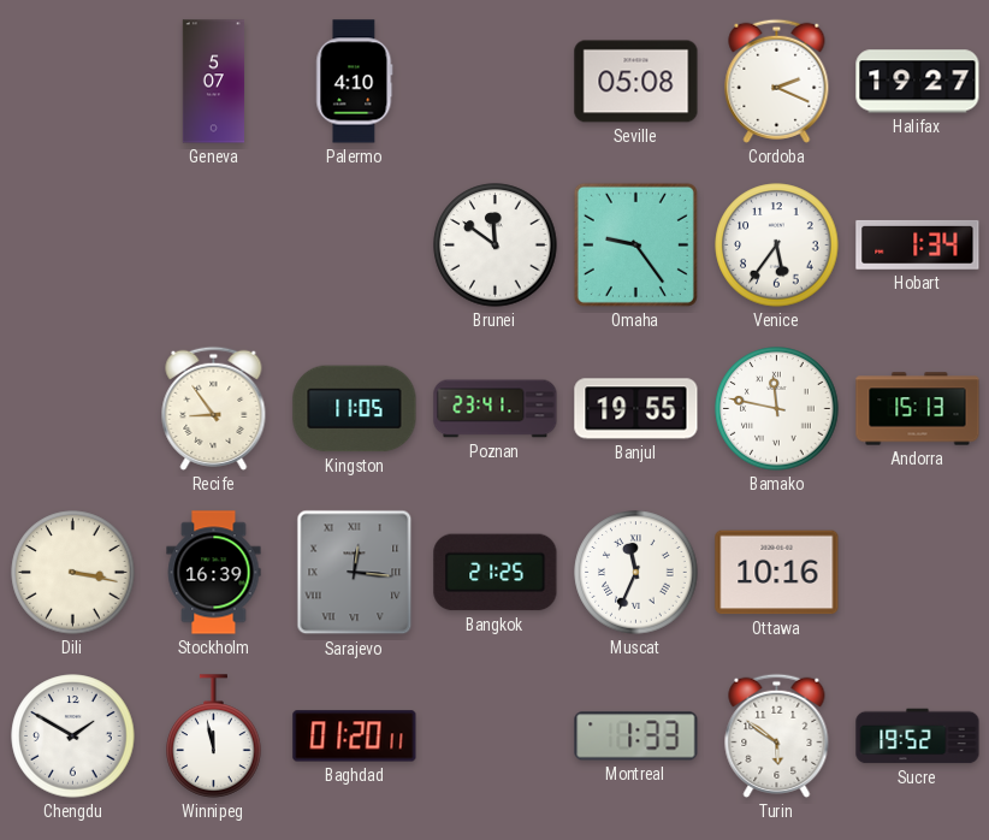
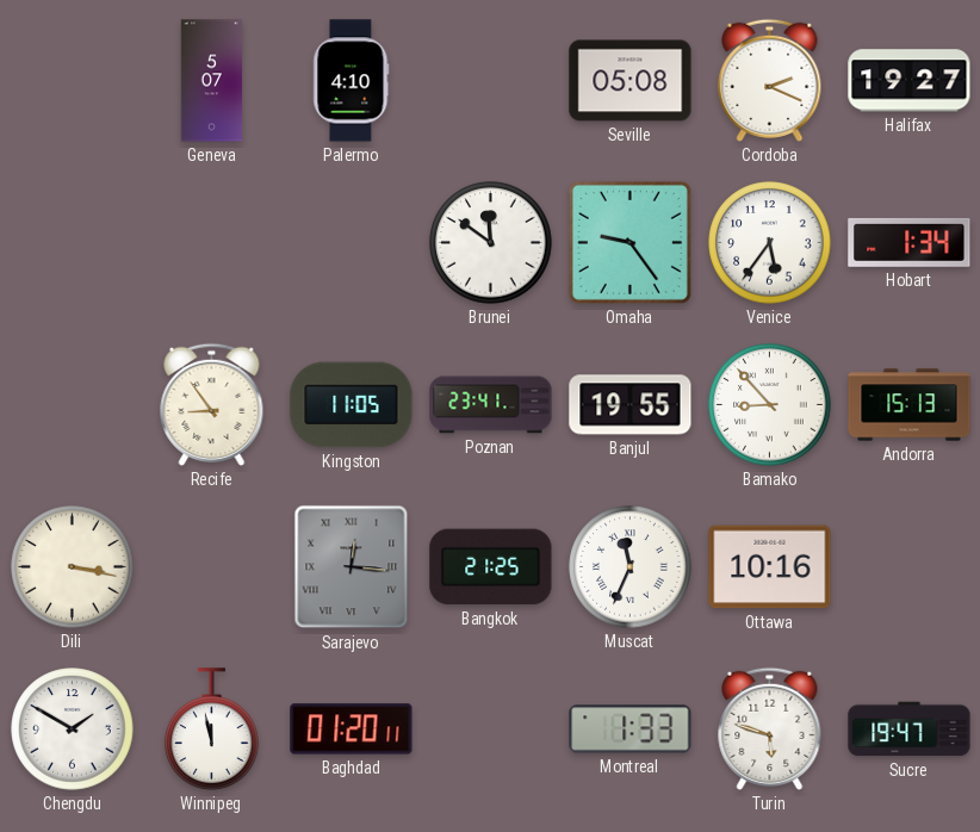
Bamako: 11:47 -> 8:53 (770, 405)
Stockholm: 16:39 -> none (214, 573)
Turin: 5:51 -> 5:48 (770, 728)
Sucre: 19:52 -> 19:47 (910, 729)
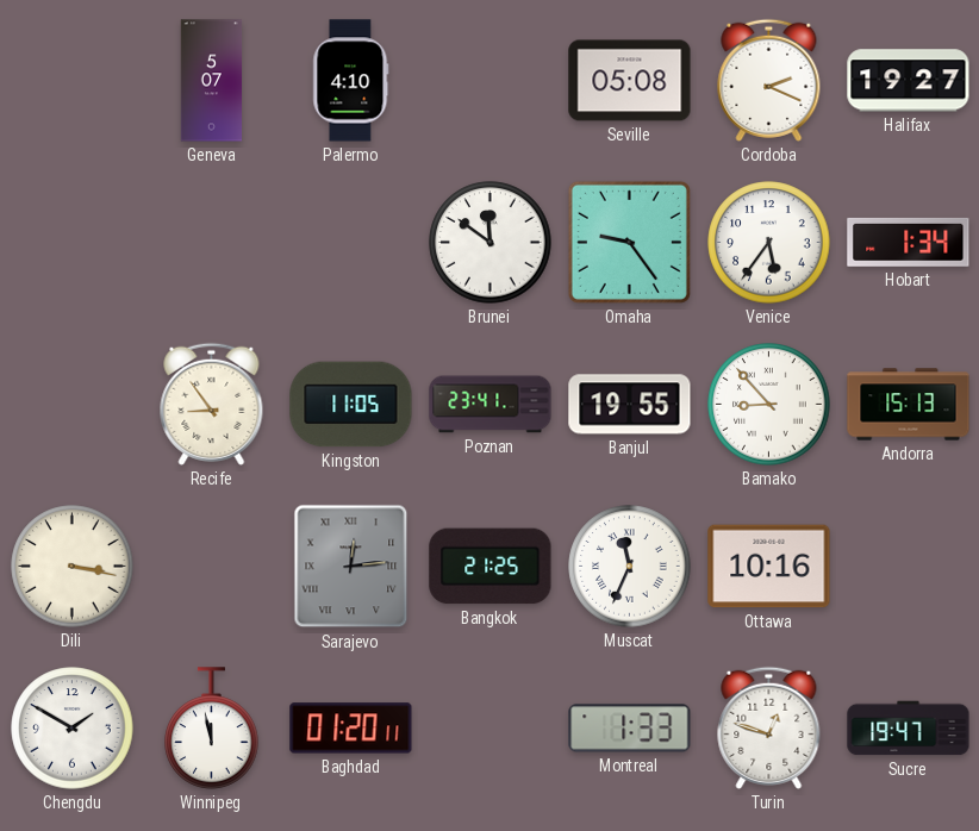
Sarajevo: 12:16 -> 12:14 (351, 567)
Turin: 5:48 -> 12:48 (769, 727)
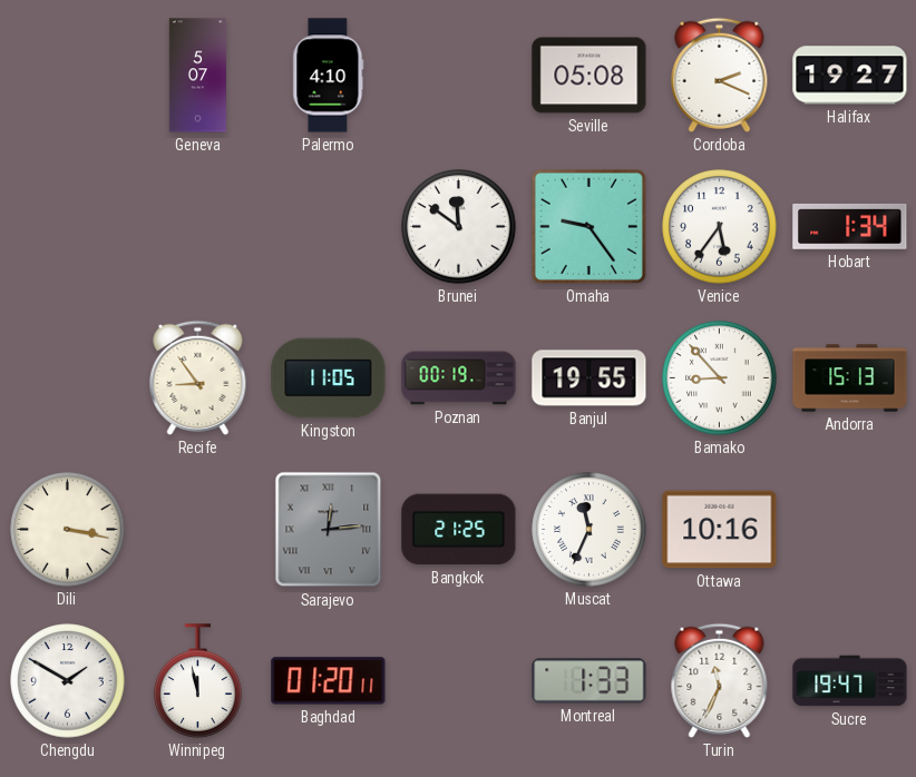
Poznan: 23:41 -> 00:19 (459, 378)
Turin: 12:48 -> 11:34 (720, 680)
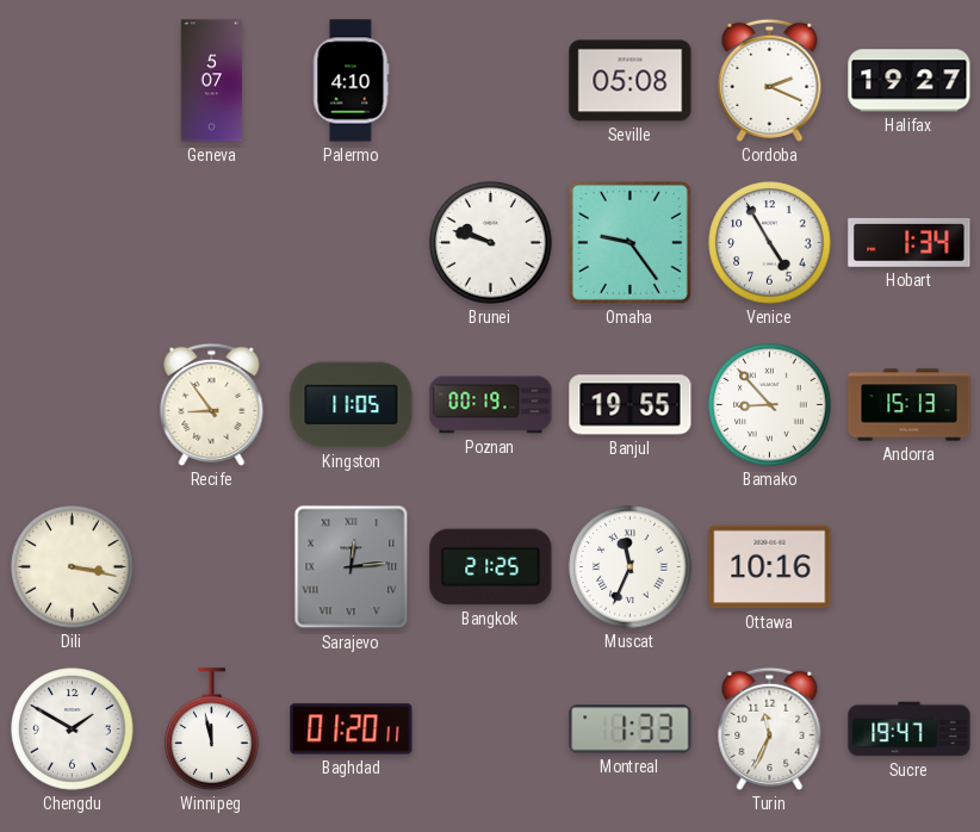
Brunei: 11:51 -> 9:48 (491, 243)
Venice: 5:36 -> 4:55 (770, 243)
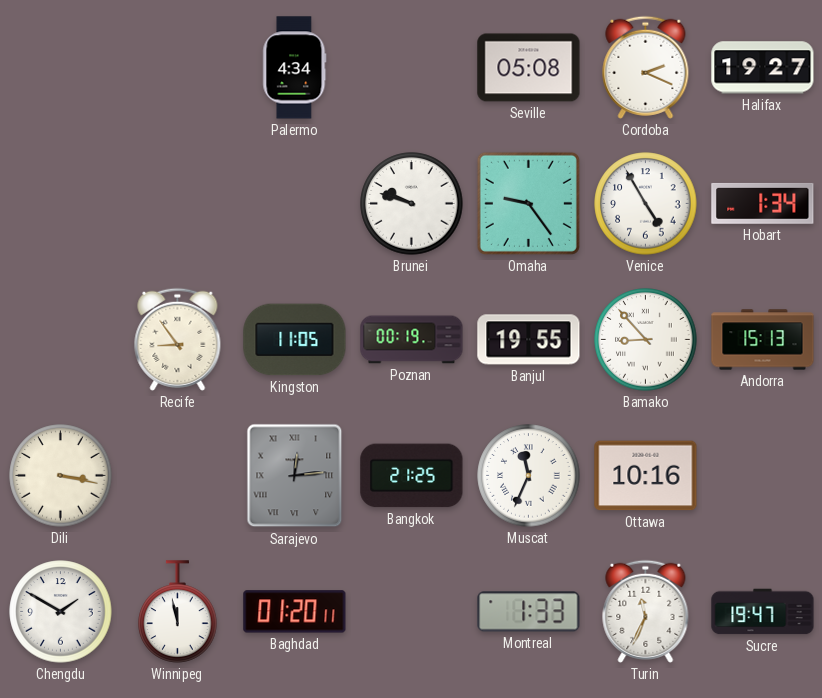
Geneva: 5:07 -> none (212, 81)
Palermo: 4:10 -> 4:34 (295, 68)
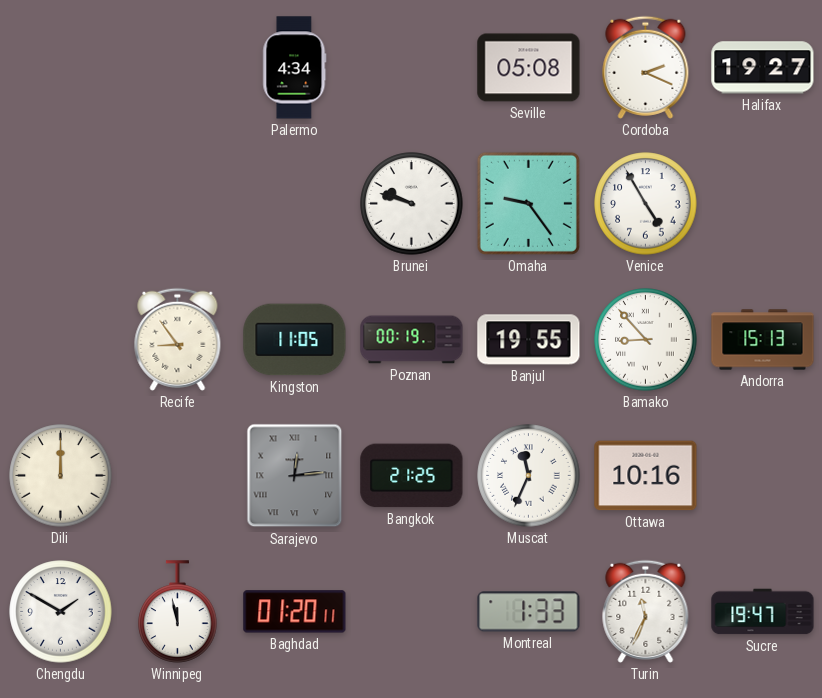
Hobart: 1:34 -> none (763, 203)
Dili: 3:17 -> 12:00 (61, 476)
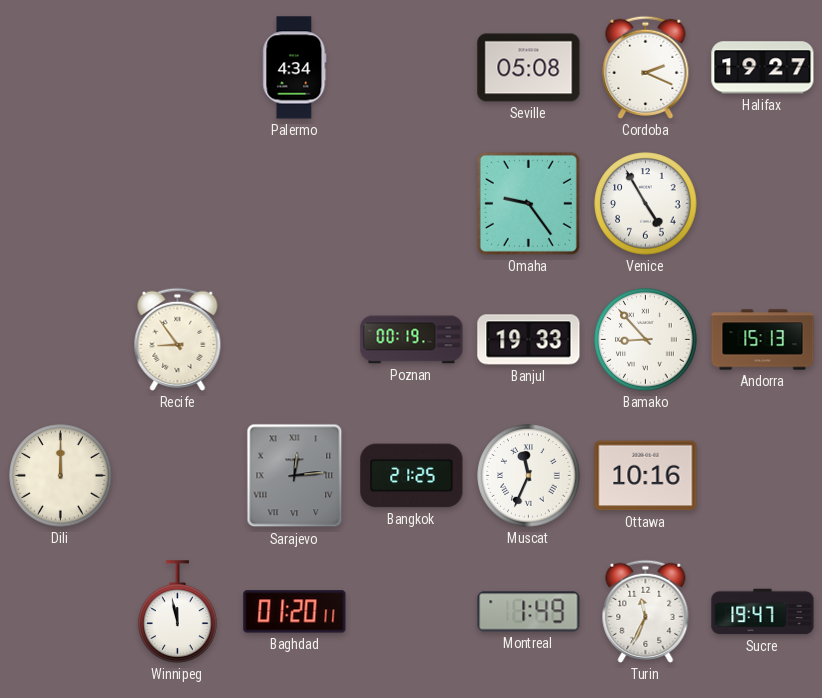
Brunei: 9:48 -> none (412, 204)
Kingston: 11:05 -> none (295, 340)
Banjul: 19:55 -> 19:33 (529, 340)
Chengdu: 1:50 -> none (61, 612)
Montreal: 1:33 -> 1:49 (529, 612)
